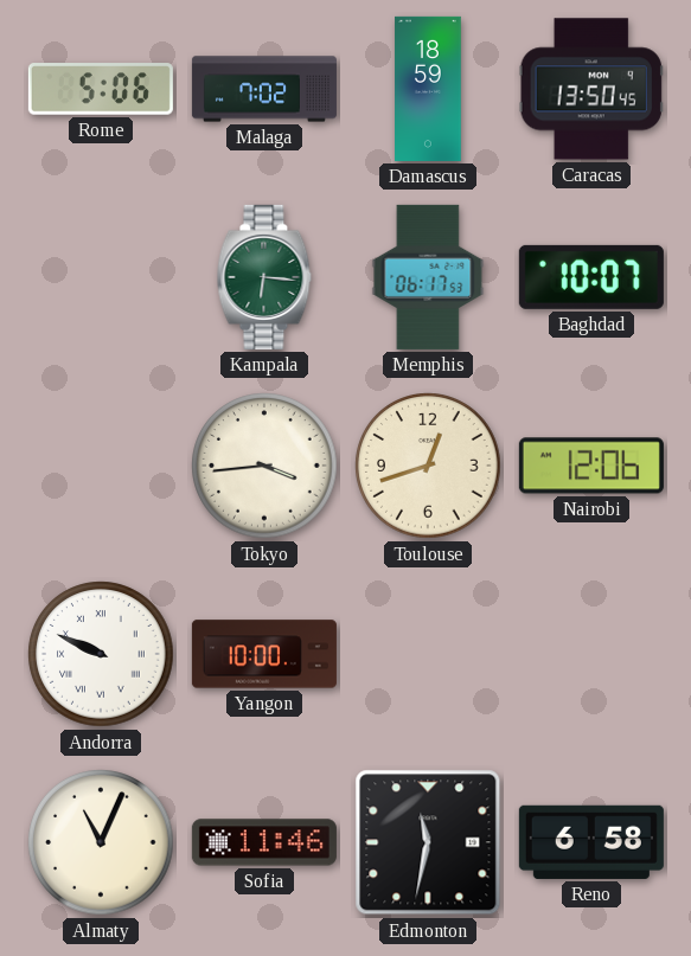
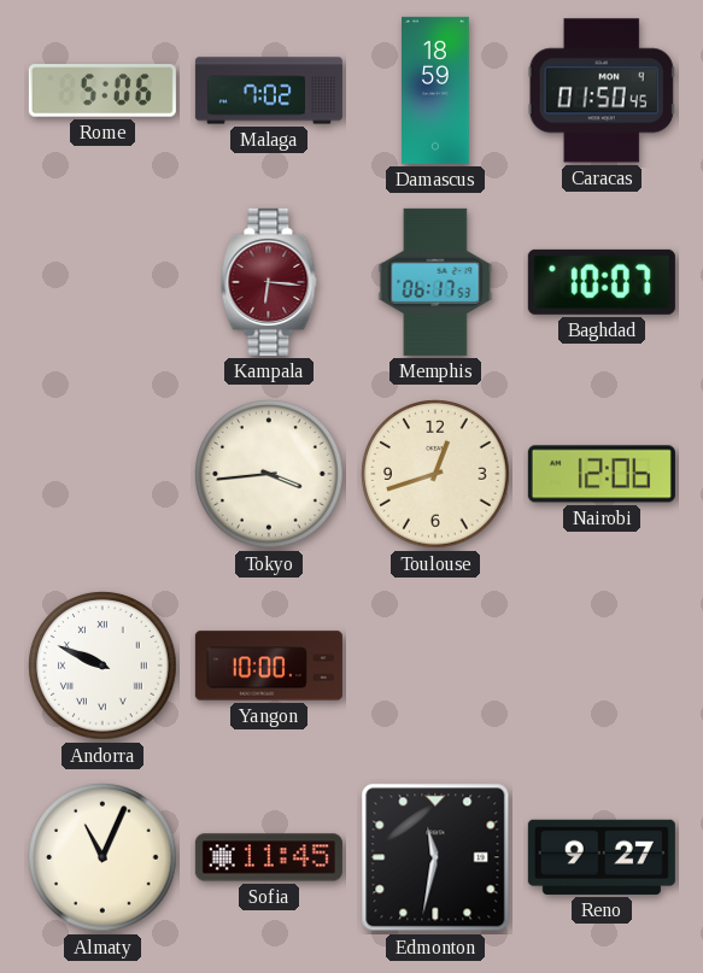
Caracas: 13:50 -> 01:50 (602, 90)
Kampala dial: green -> burgundy (269, 282)
Sofia: 11:46 -> 11:45 (269, 857)
Reno: 6:58 -> 9:27 (602, 857)
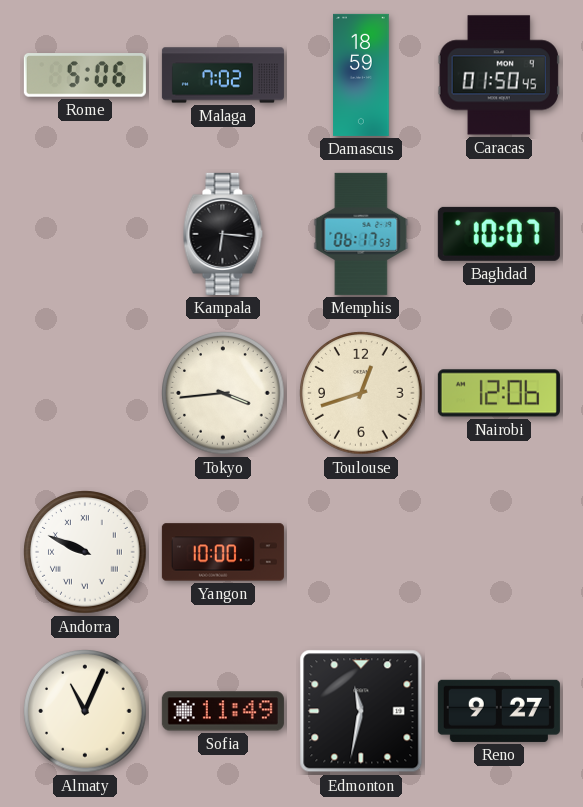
Kampala dial: burgundy -> black (223, 234)
Sofia: 11:45 -> 11:49 (223, 711)
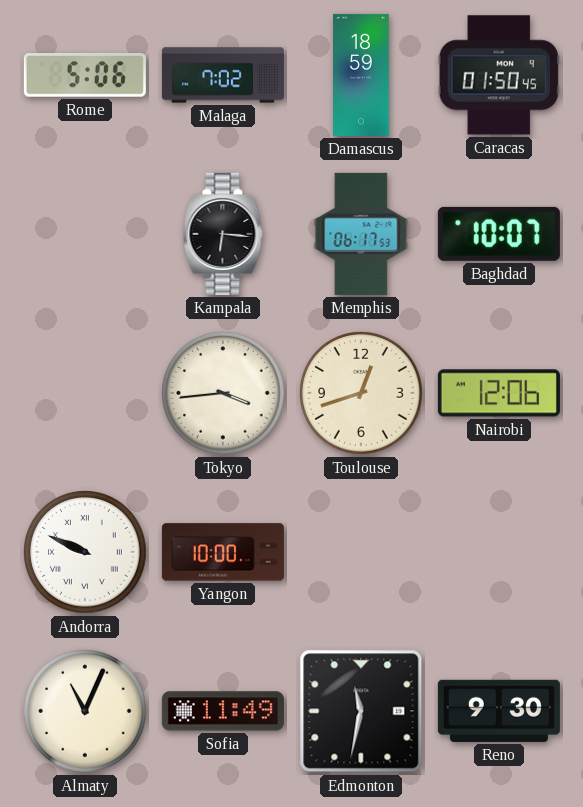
Reno: 9:27 -> 9:30 (499, 711)
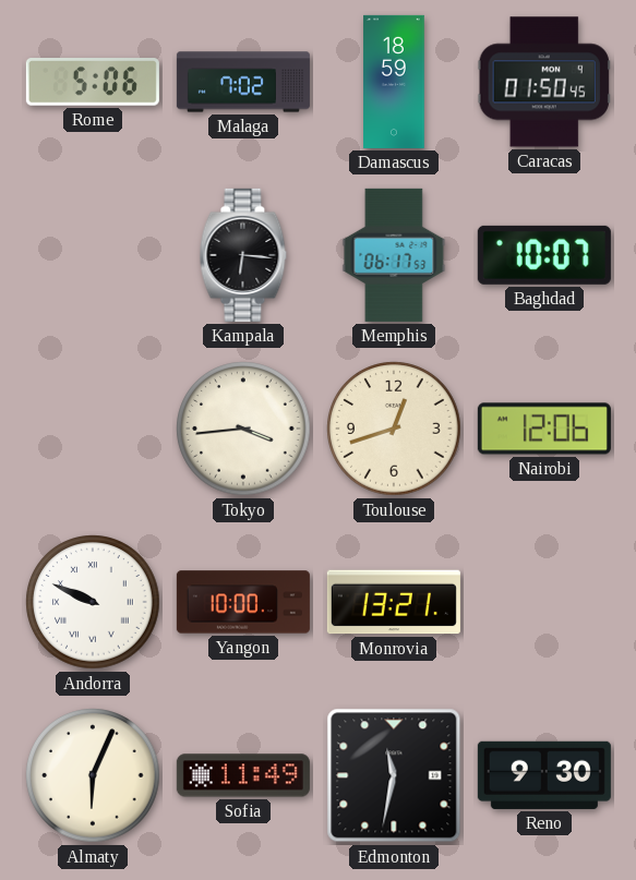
Monrovia: none -> 13:21 (394, 602)
Almaty: 11:04 -> 6:04 (93, 775)
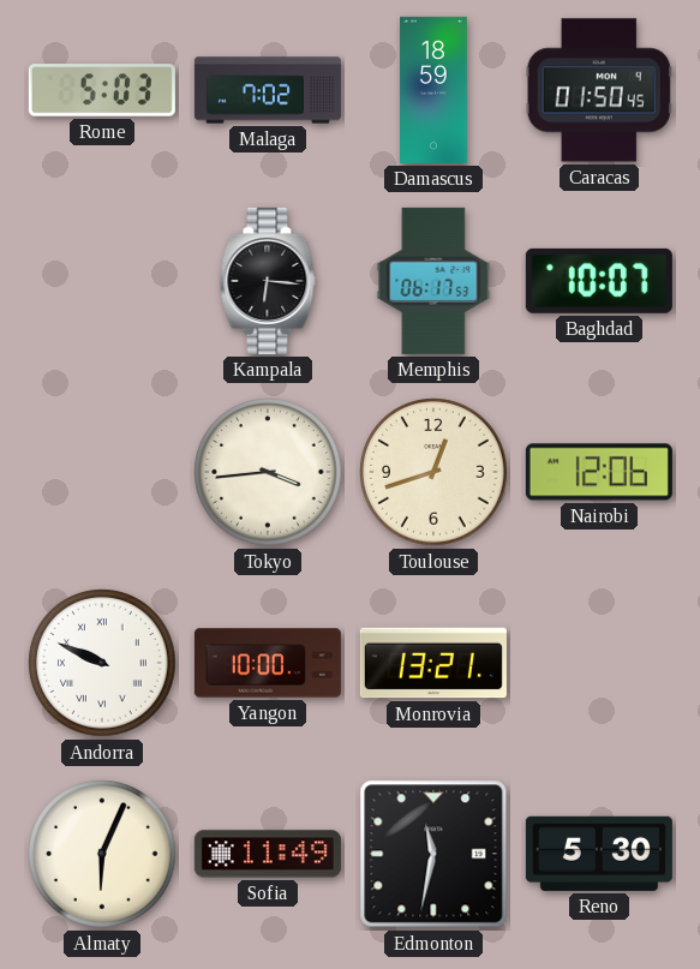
Rome: 5:06 -> 5:03 (102, 90)
Reno: 9:30 -> 5:30 (599, 854)
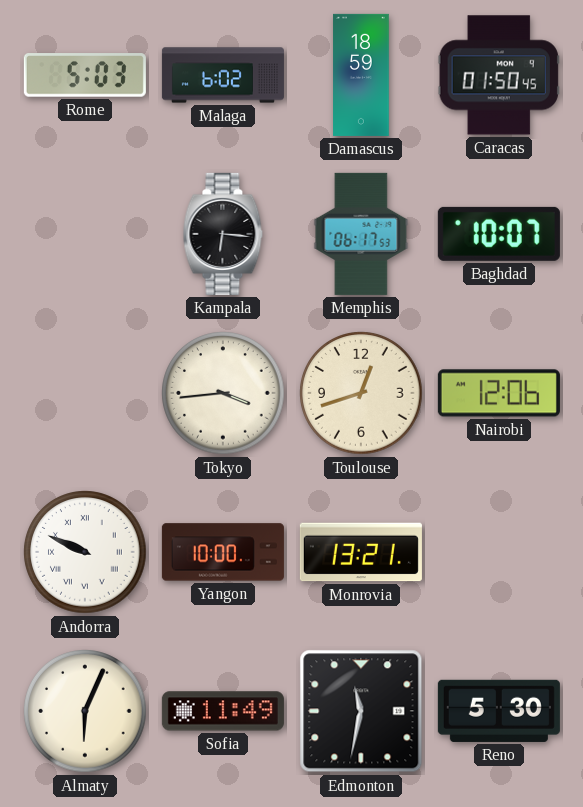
Malaga: 7:02 -> 6:02 (223, 75)
